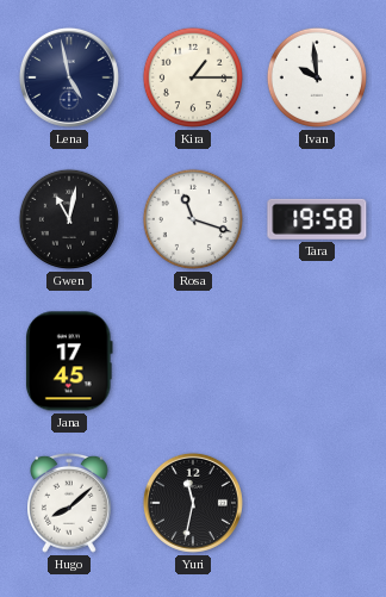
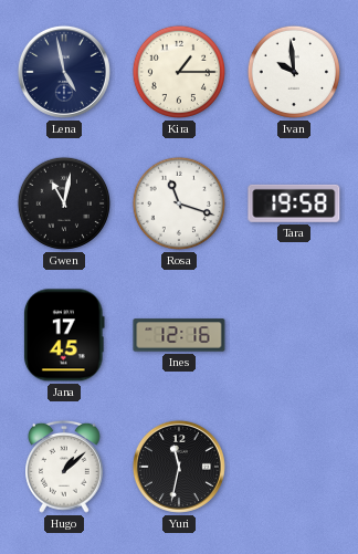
Ines: none -> 12:16 (179, 335)
Hugo: 8:08 -> 1:08 (65, 467)
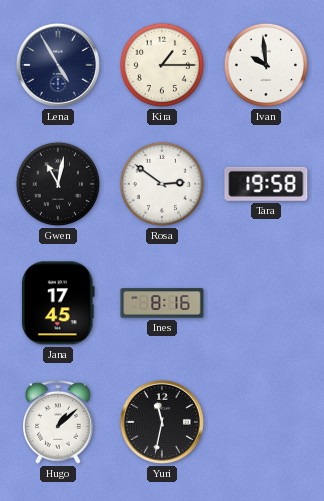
Lena: 4:58 -> 4:55 (58, 65)
Rosa: 11:18 -> 2:51 (162, 184)
Ines: 12:16 -> 8:16 (162, 303)
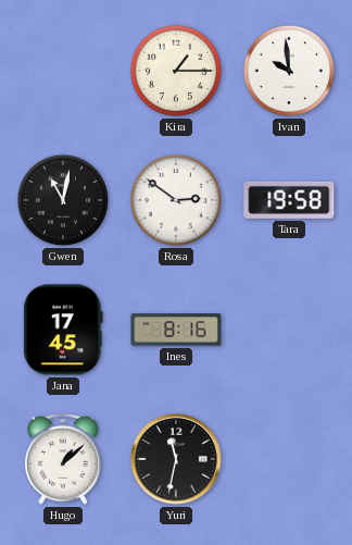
Lena: 4:55 -> none (58, 65)
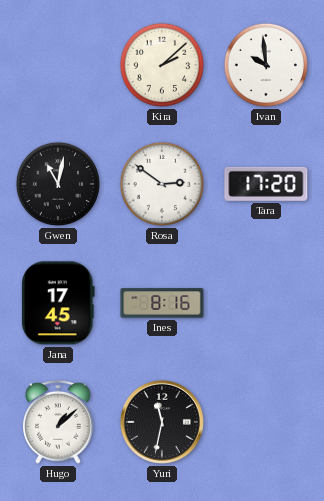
Kira: 1:15 -> 2:08 (162, 65)
Tara: 19:58 -> 17:20 (266, 184)
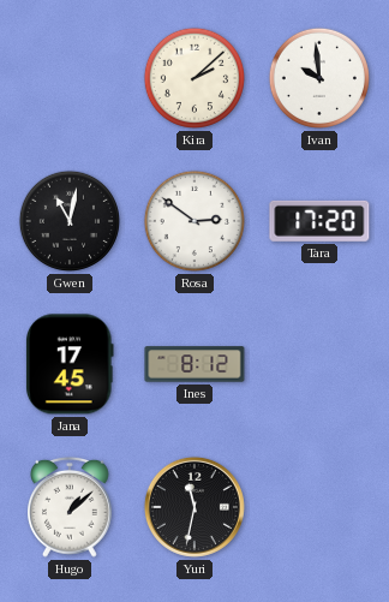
Ines: 8:16 -> 8:12 (194, 364)
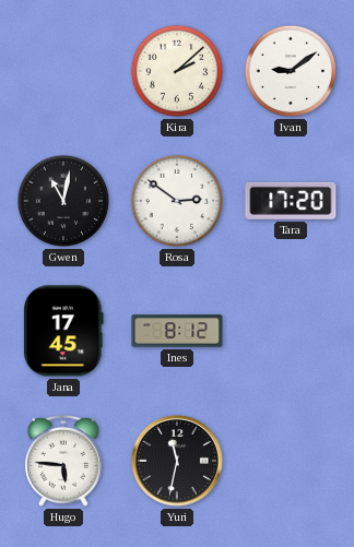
Ivan: 9:59 -> 9:09 (291, 71)
Hugo: 1:08 -> 5:46 (64, 461)
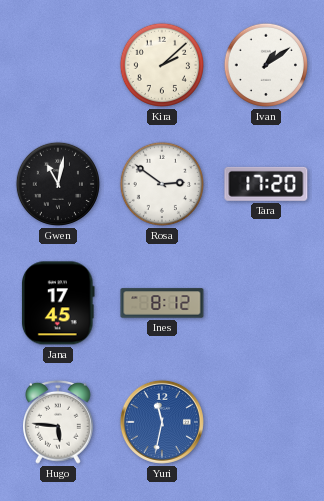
Ivan: 9:09 -> 1:09 (266, 65)
Yuri dial: black -> blue (162, 422)
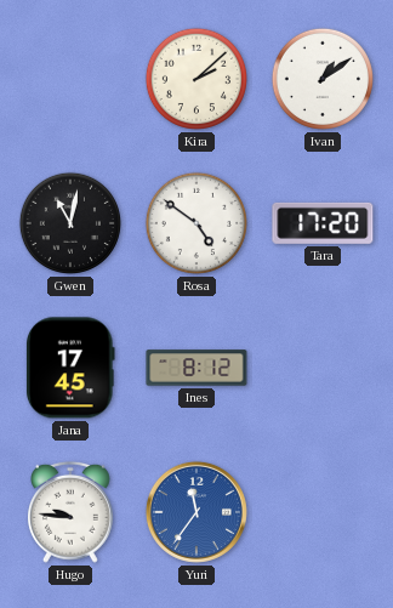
Rosa: 2:51 -> 4:51 (196, 223)
Hugo: 5:46 -> 9:46 (72, 512)
Yuri: 11:32 -> 11:36 (196, 512)
